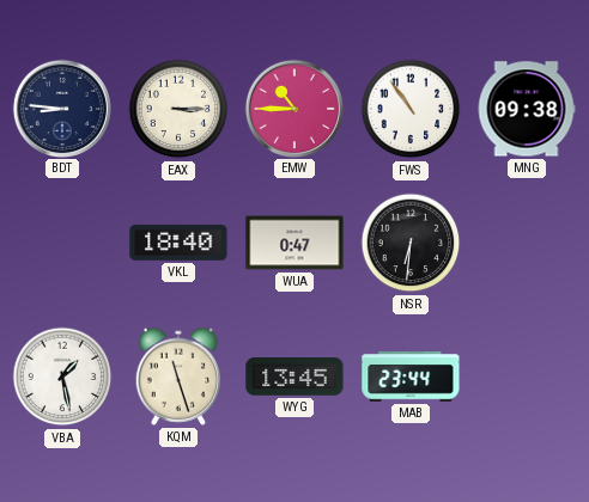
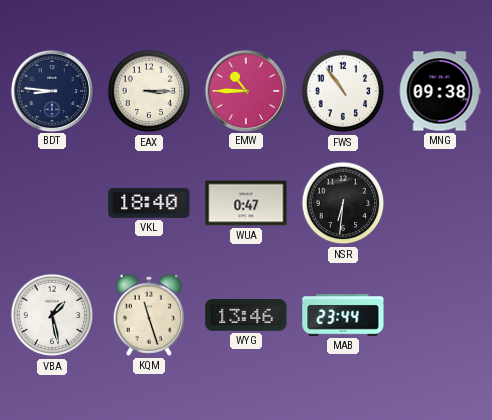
WYG: 13:45 -> 13:46 (246, 316)
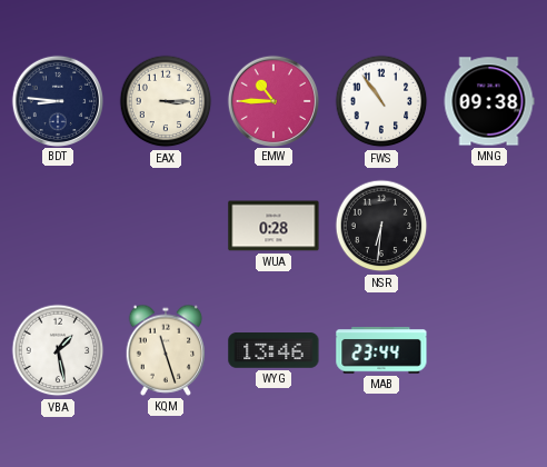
VKL: 18:40 -> none (149, 203)
WUA: 0:47 -> 0:28 (273, 226)
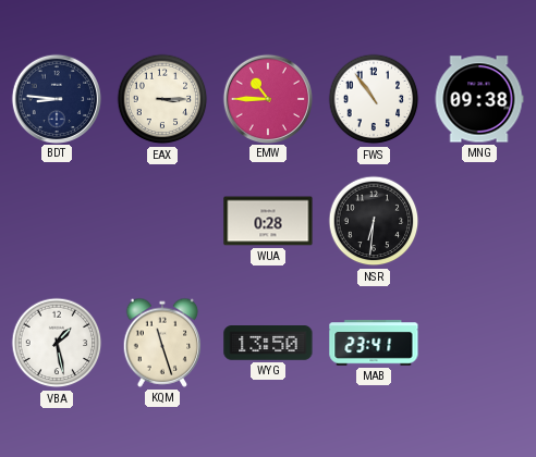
WYG: 13:46 -> 13:50 (268, 344)
MAB: 23:44 -> 23:41 (374, 343)
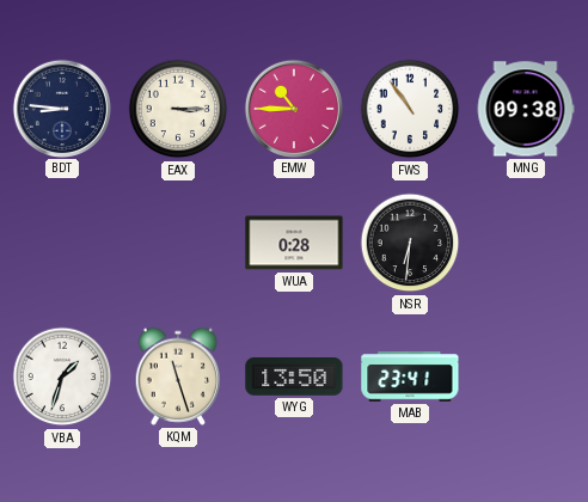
VBA: 1:28 -> 1:33 (62, 376)
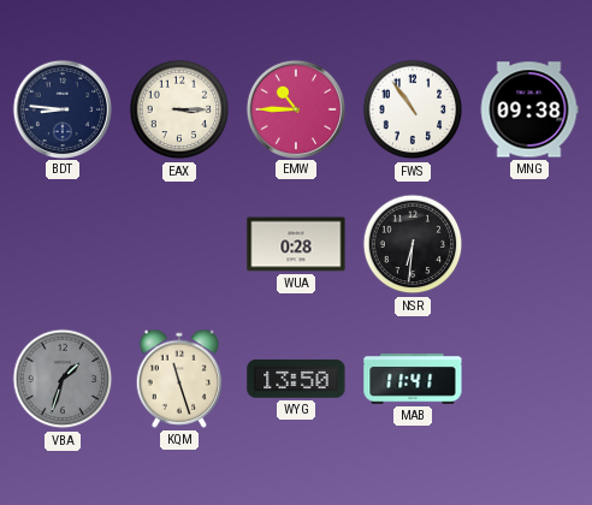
VBA dial: white -> grey (63, 379)
MAB: 23:41 -> 11:41 (413, 379)
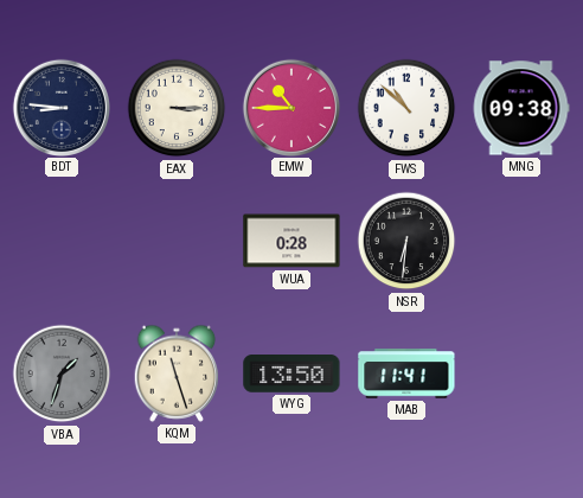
FWS: 10:54 -> 10:52 (406, 108)
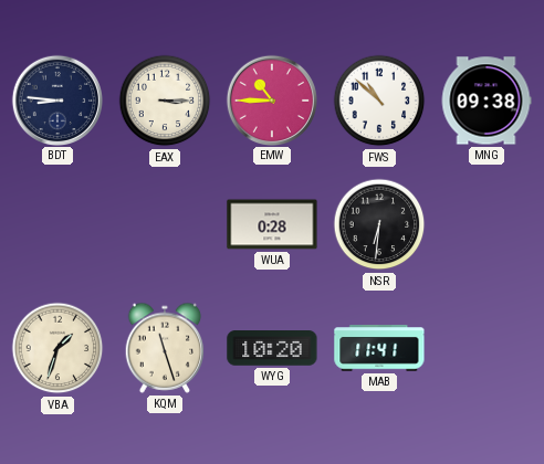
VBA dial: grey -> cream (57, 348)
WYG: 13:50 -> 10:20 (272, 349)
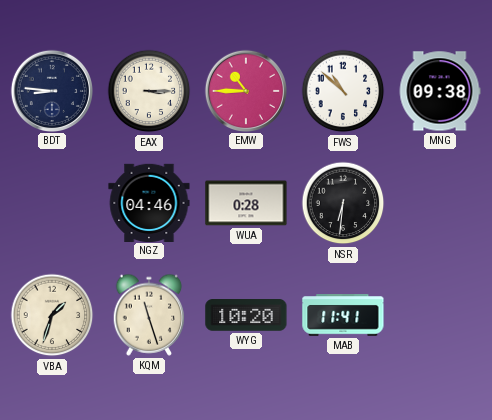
NGZ: none -> 04:46 (149, 202)
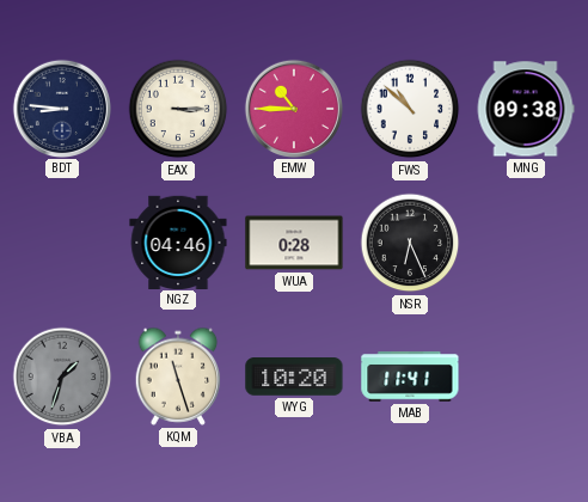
NSR: 6:31 -> 6:26 (410, 243)
VBA dial: cream -> grey (62, 376)
